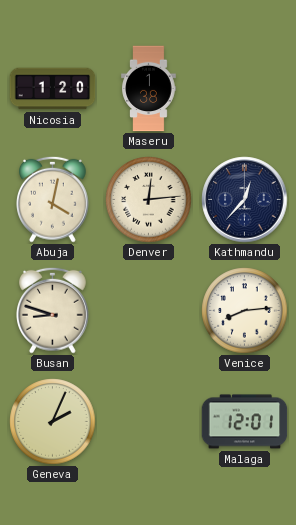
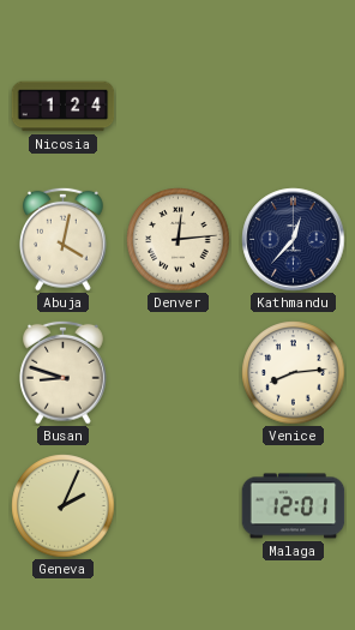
Nicosia: 1:20 -> 1:24 (64, 107)
Maseru: 1:38 -> none (149, 89)
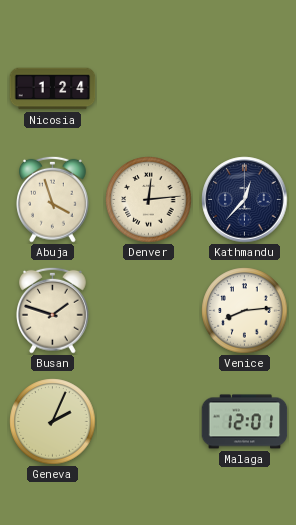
Abuja: 4:02 -> 3:57 (53, 199)
Busan: 8:48 -> 1:48 (53, 310)
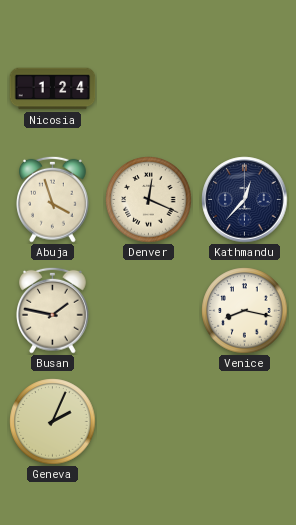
Denver: 12:14 -> 12:19 (149, 200)
Busan: 1:48 -> 1:47 (53, 310)
Venice: 8:14 -> 8:17 (245, 311)
Malaga: 12:01 -> none (245, 422)
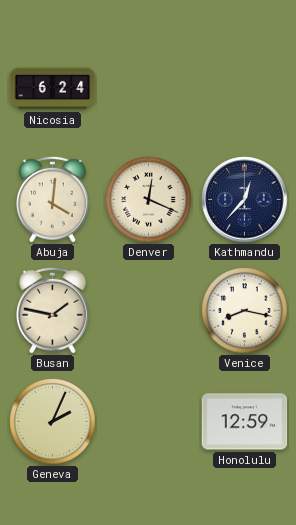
Nicosia: 1:24 -> 6:24 (53, 89)
Abuja: 3:57 -> 4:01 (53, 199)
Honolulu: none -> 12:59 (245, 422)
